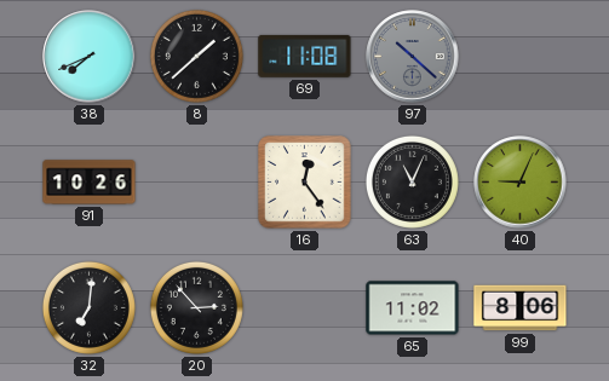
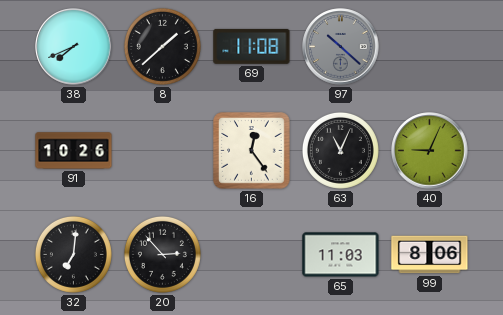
65: 11:02 -> 11:03 (341, 255)
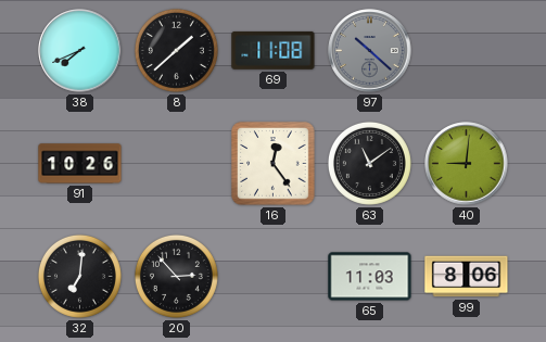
63: 11:04 -> 11:09 (369, 163)
40: 9:04 -> 9:01 (467, 164)
